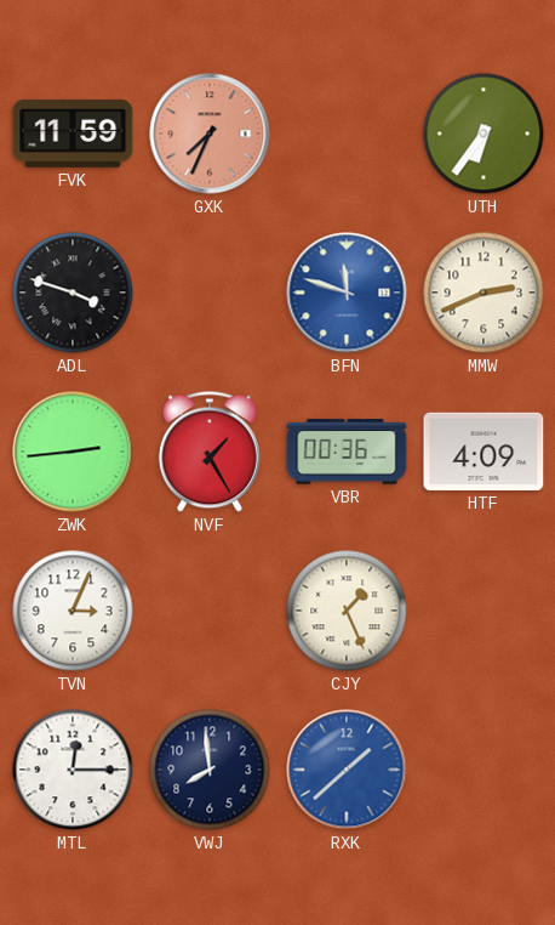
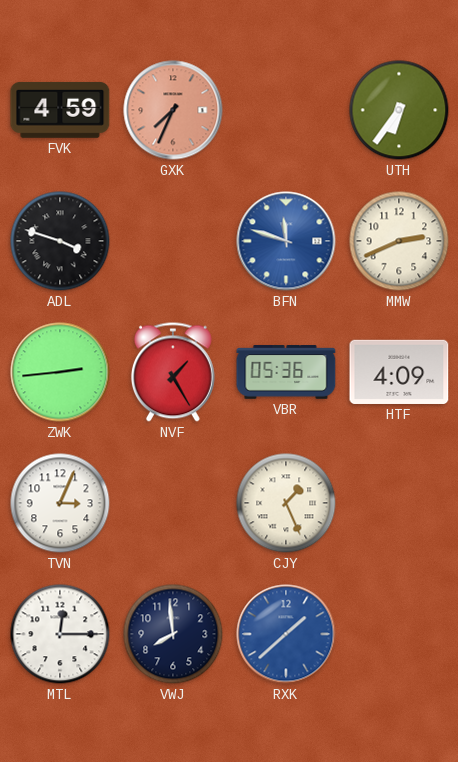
FVK: 11:59 -> 4:59 (60, 110)
VBR: 00:36 -> 05:36 (286, 372)
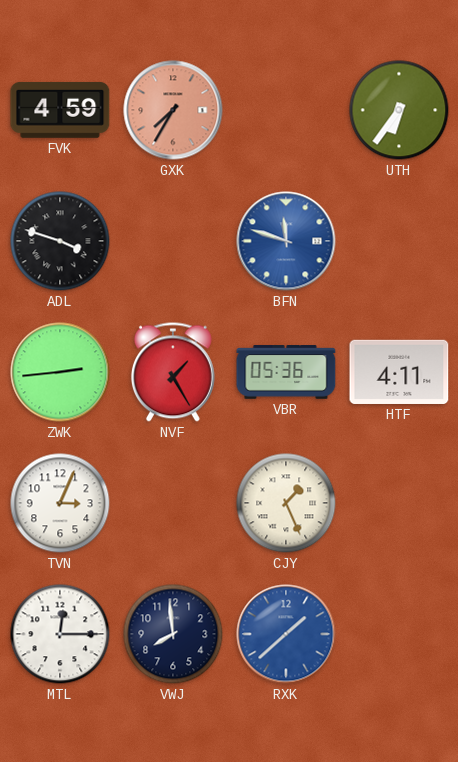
GXK: 7:34 -> 7:35 (173, 110)
MMW: 2:41 -> none (399, 241)
HTF: 4:09 -> 4:11 (399, 372)
